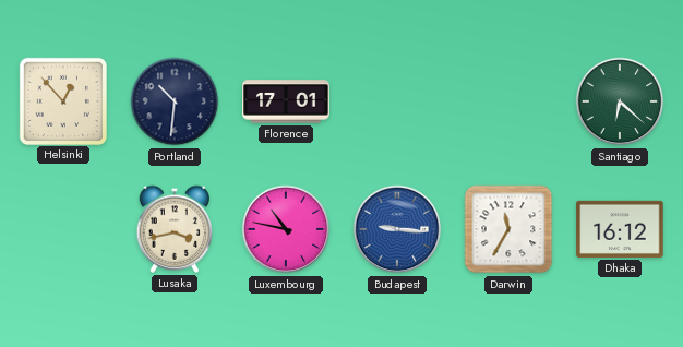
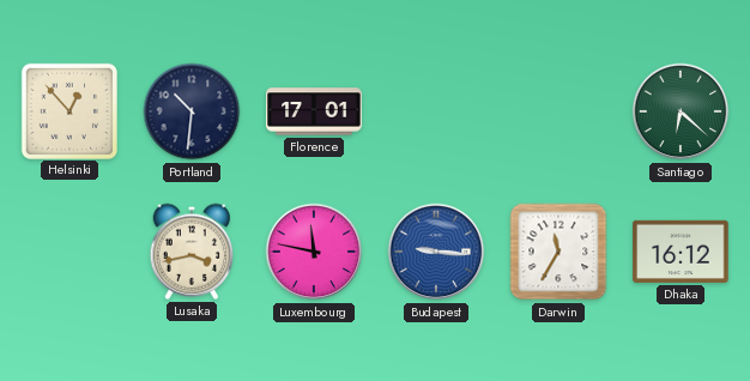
Luxembourg: 10:47 -> 11:47 (314, 252)
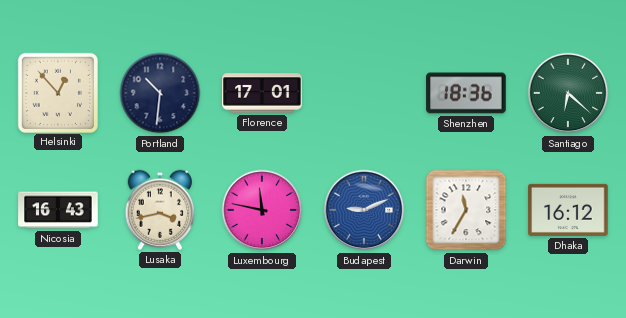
Shenzhen: none -> 18:36 (466, 93)
Nicosia: none -> 16:43 (58, 210)
Budapest: 9:16 -> 9:11 (364, 210)
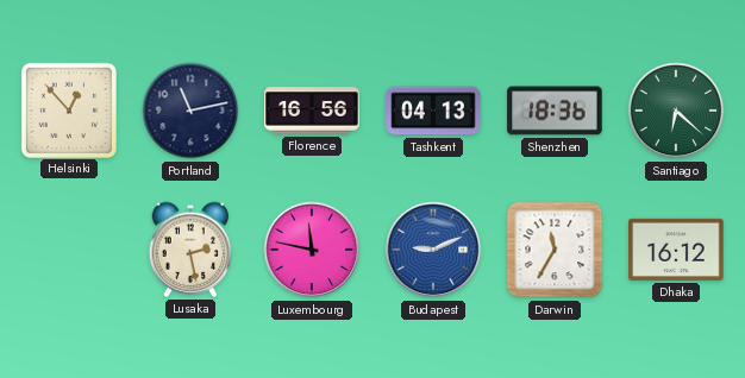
Portland: 10:31 -> 11:13 (190, 111)
Florence: 17:01 -> 16:56 (312, 111)
Tashkent: none -> 04:13 (433, 111)
Nicosia: 16:43 -> none (58, 210)
Lusaka: 3:43 -> 2:28 (190, 250)
